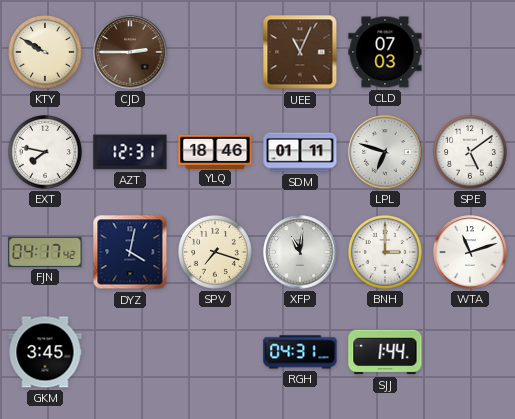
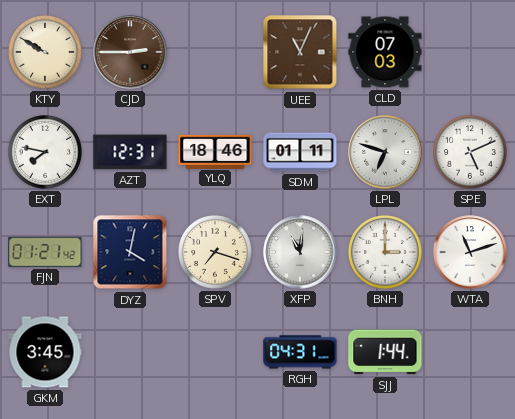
SPE: 5:09 -> 5:11 (471, 153)
FJN: 04:17 -> 01:21 (45, 252)
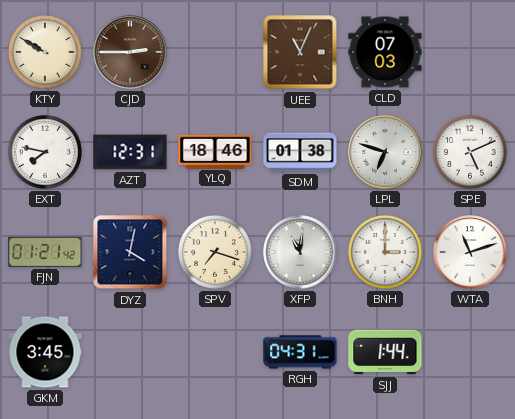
SDM: 01:11 -> 01:38 (300, 152)
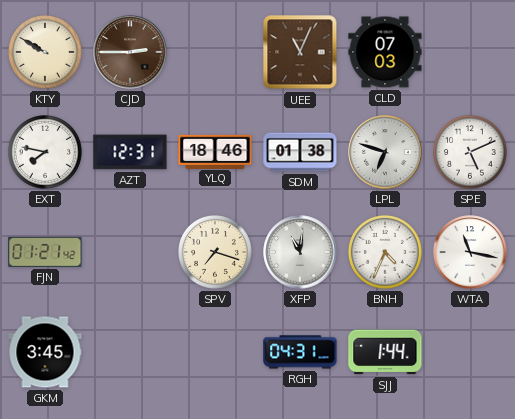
DYZ: 4:02 -> none (130, 252)
BNH: 3:00 -> 4:34 (386, 253)
WTA: 11:12 -> 11:17 (470, 252)
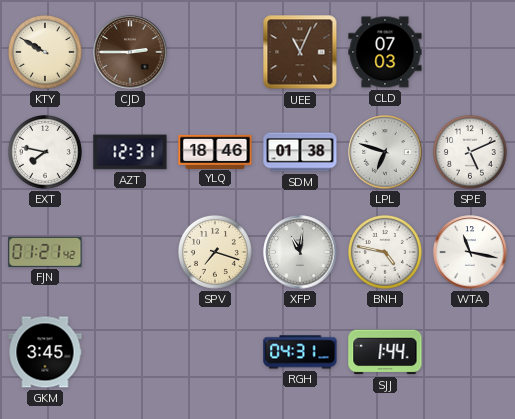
BNH: 4:34 -> 4:47 (386, 253)
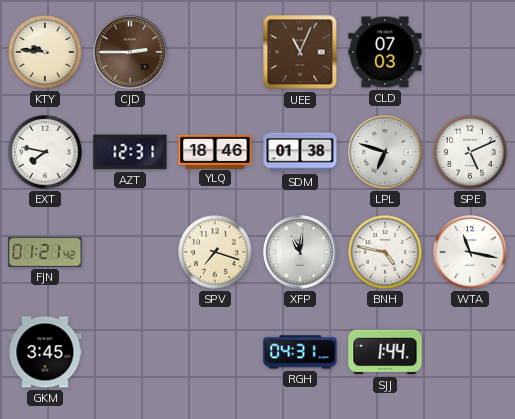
KTY: 9:50 -> 9:46 (46, 53)
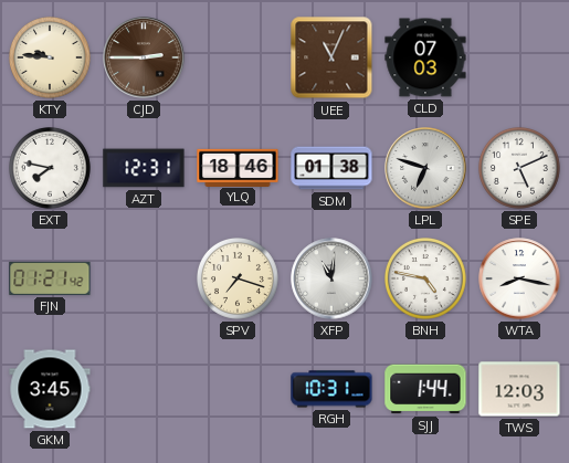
WTA: 11:17 -> 8:17 (519, 278)
RGH: 04:31 -> 10:31 (331, 389)
TWS: none -> 12:03 (519, 389)
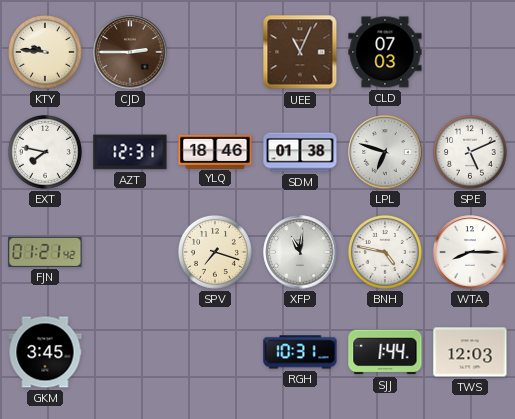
WTA: 8:17 -> 8:15 (470, 252)
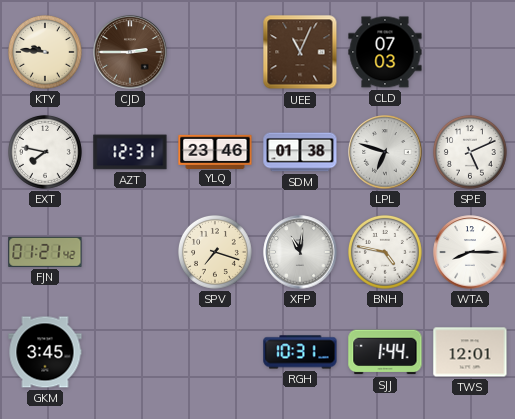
YLQ: 18:46 -> 23:46 (215, 151)
TWS: 12:03 -> 12:01 (470, 352)
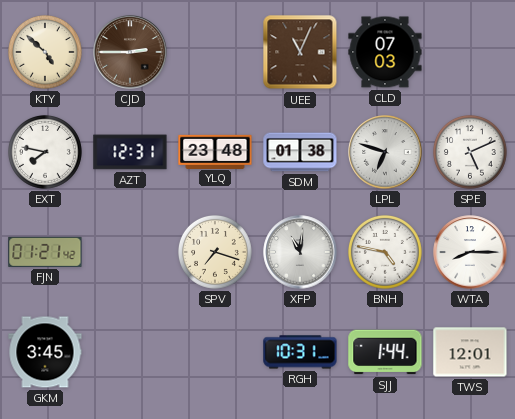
KTY: 9:46 -> 4:52 (46, 53)
YLQ: 23:46 -> 23:48 (215, 151)
